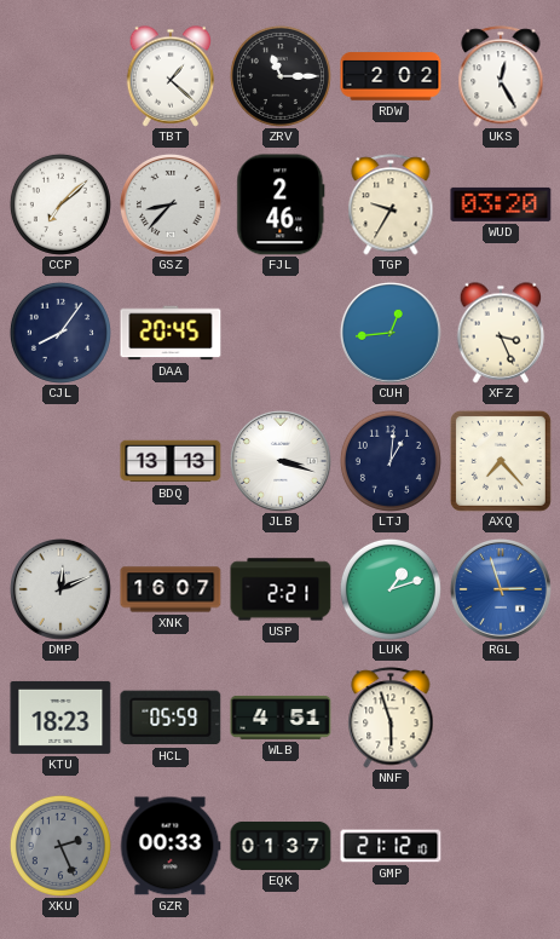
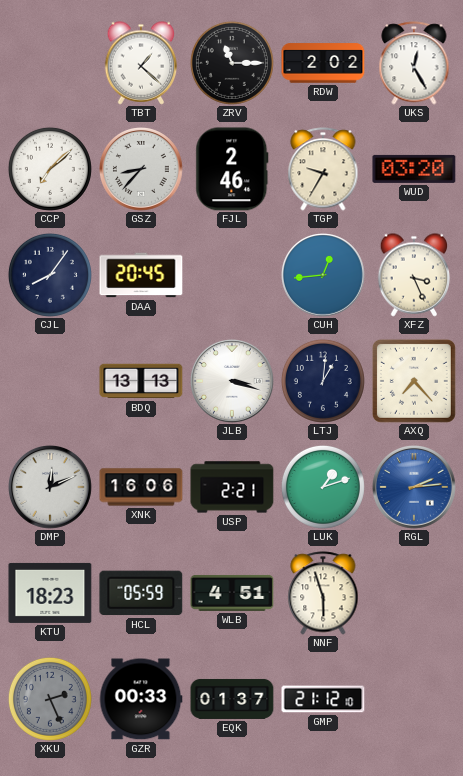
XNK: 16:07 -> 16:06 (141, 487)
RGL: 2:57 -> 2:14 (415, 488)
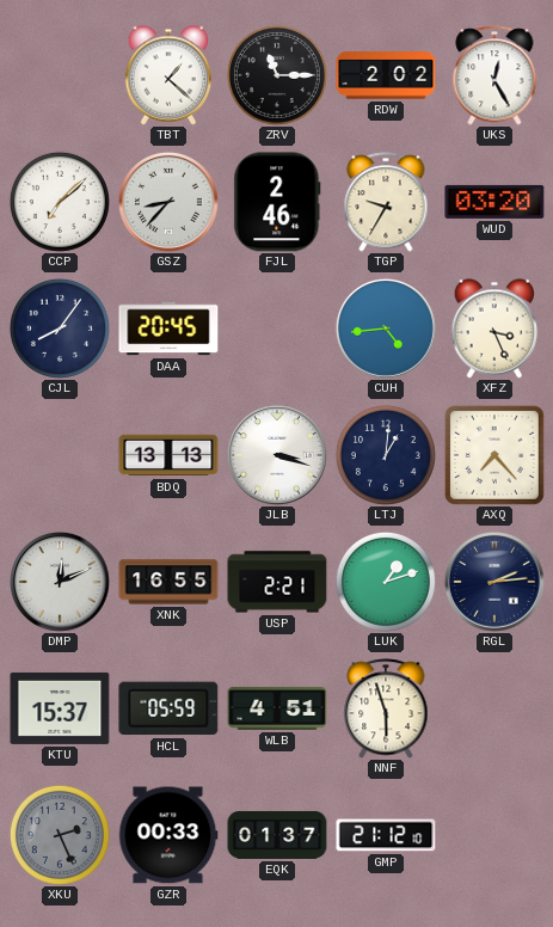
CUH: 12:44 -> 4:44 (387, 330)
XNK: 16:06 -> 16:55 (168, 582)
RGL dial: blue -> navy (496, 583)
KTU: 18:23 -> 15:37 (60, 708)
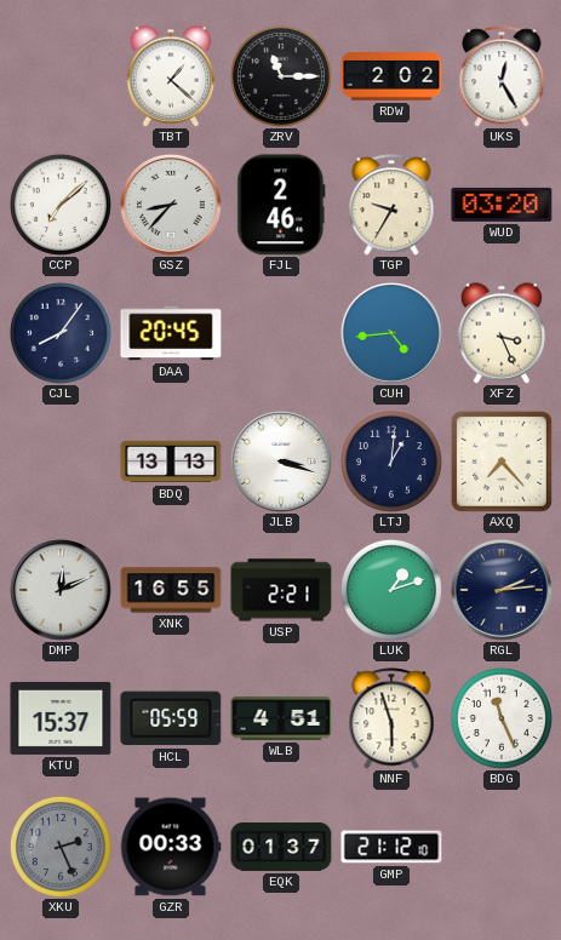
BDG: none -> 11:26 (502, 718)
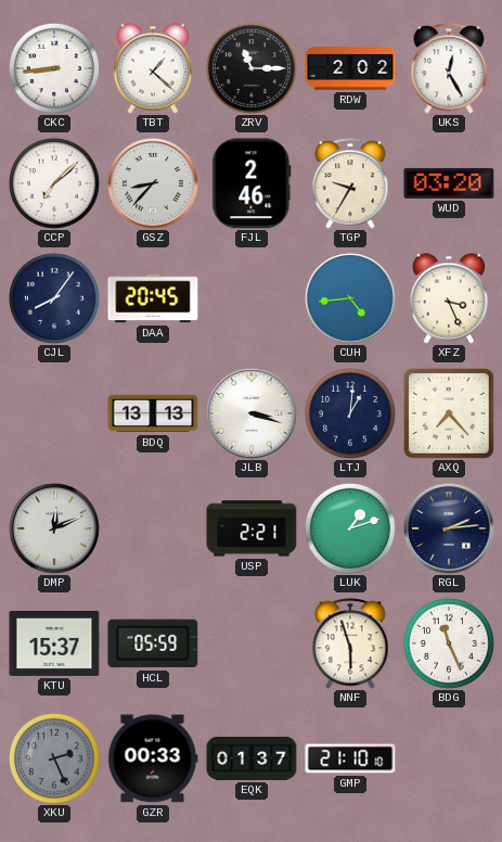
CKC: none -> 8:44 (54, 68)
XNK: 16:55 -> none (171, 590)
WLB: 4:51 -> none (281, 718)
GMP: 21:12 -> 21:10 (350, 758)
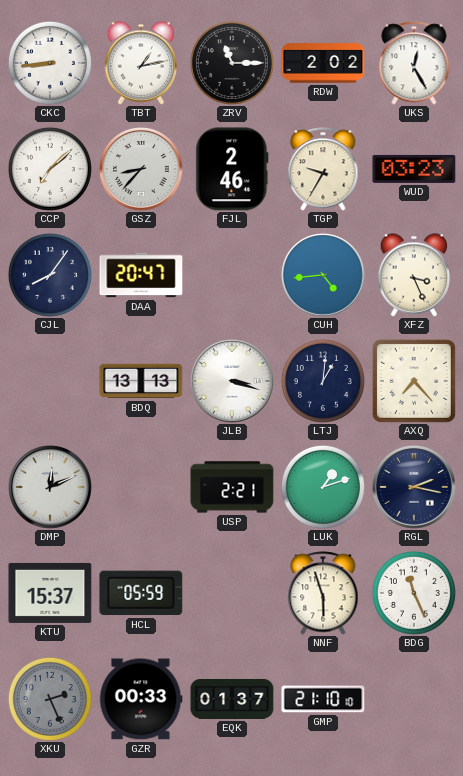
TBT: 1:22 -> 1:13 (141, 63)
WUD: 03:20 -> 03:23 (414, 169)
DAA: 20:45 -> 20:47 (141, 275)
RGL: 2:14 -> 2:17 (415, 488)
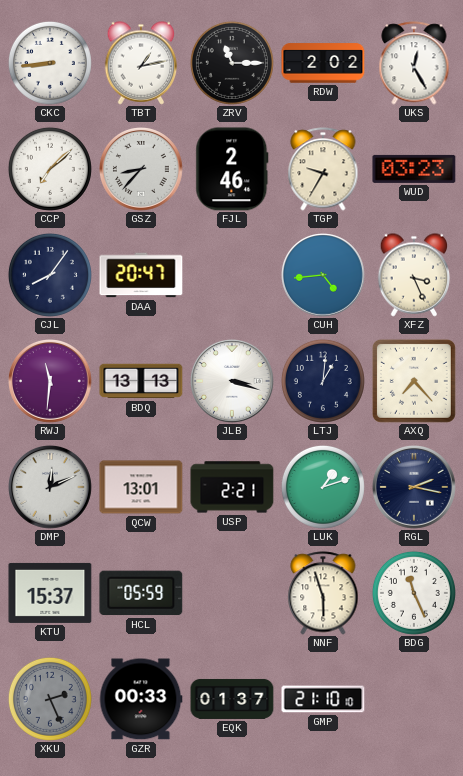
RWJ: none -> 11:31 (51, 382)
QCW: none -> 13:01 (141, 487)
